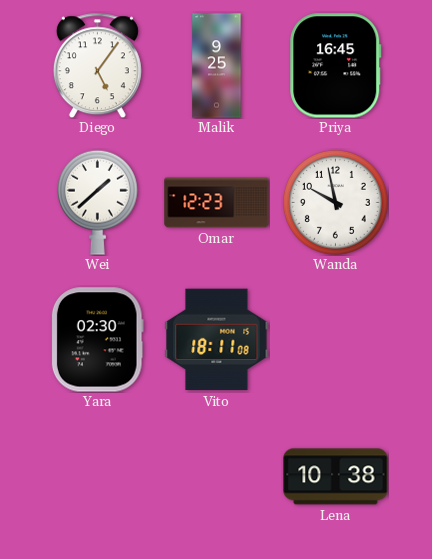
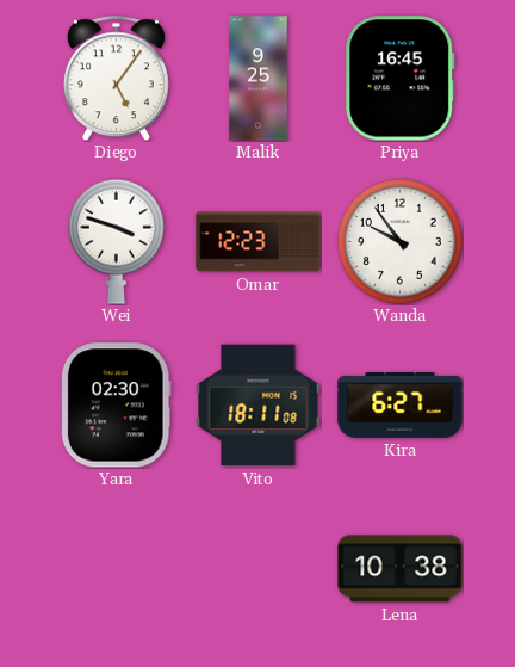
Wei: 1:38 -> 3:48 (116, 241)
Wanda: 9:58 -> 9:54 (399, 241)
Kira: none -> 6:27 (401, 404)
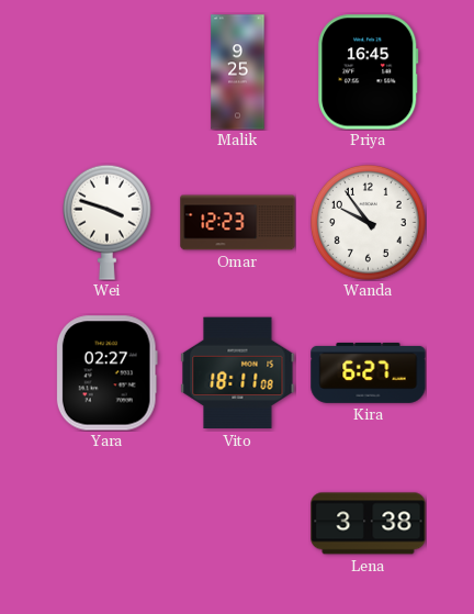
Diego: 5:06 -> none (116, 78)
Yara: 02:30 -> 02:27 (106, 373)
Lena: 10:38 -> 3:38 (369, 524)
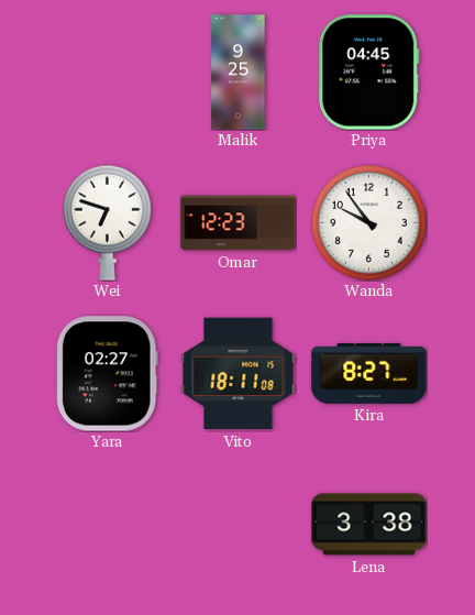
Priya: 16:45 -> 04:45 (369, 73)
Wei: 3:48 -> 6:48 (107, 222)
Kira: 6:27 -> 8:27 (369, 373)
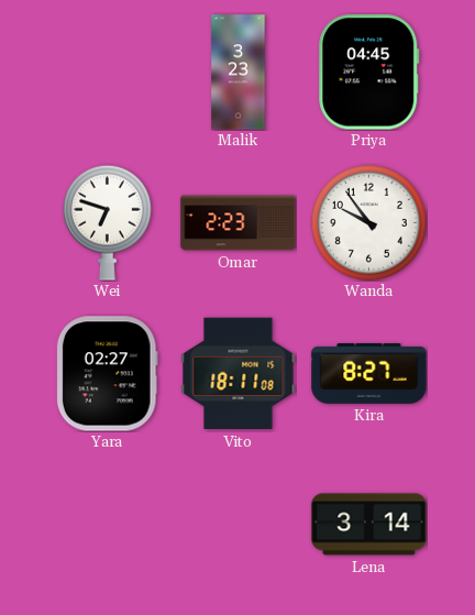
Malik: 9:25 -> 3:23 (239, 73)
Omar: 12:23 -> 2:23 (239, 223)
Lena: 3:38 -> 3:14 (369, 525)
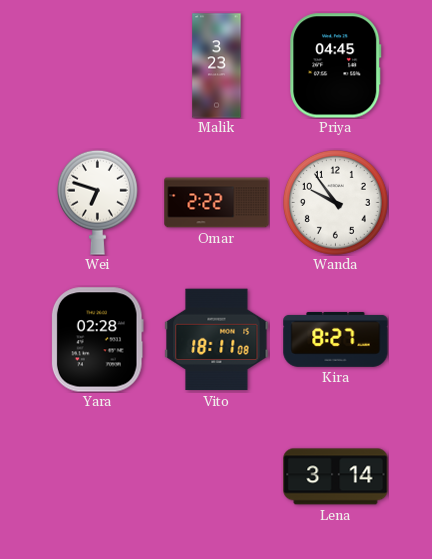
Omar: 2:23 -> 2:22 (217, 203)
Yara: 02:27 -> 02:28 (97, 340)
